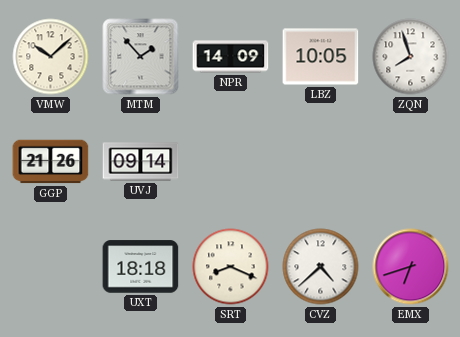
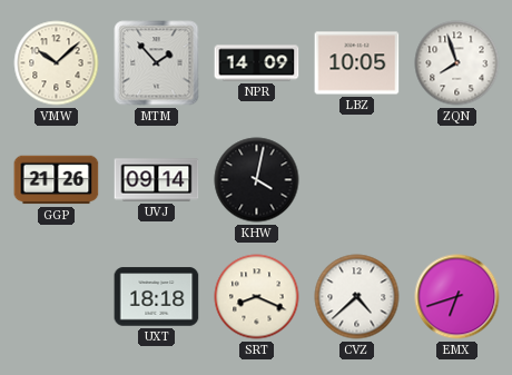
KHW: none -> 4:02 (257, 180)
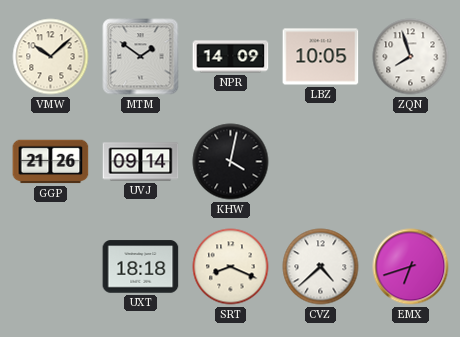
MTM: 1:53 -> 1:51 (141, 57)
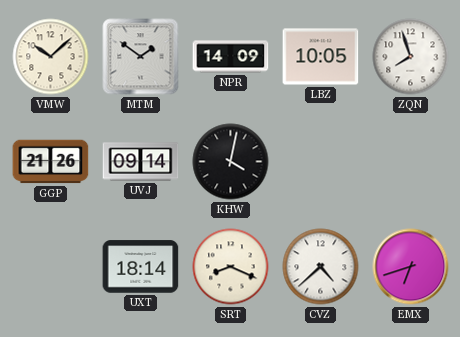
UXT: 18:18 -> 18:14 (141, 267)
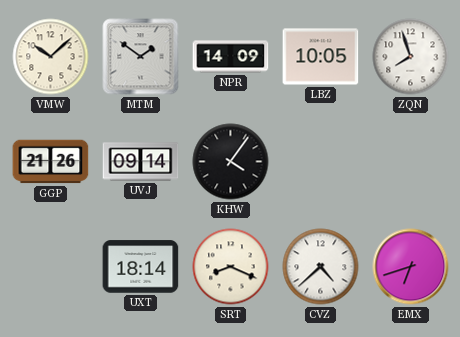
KHW: 4:02 -> 4:06 (231, 162)
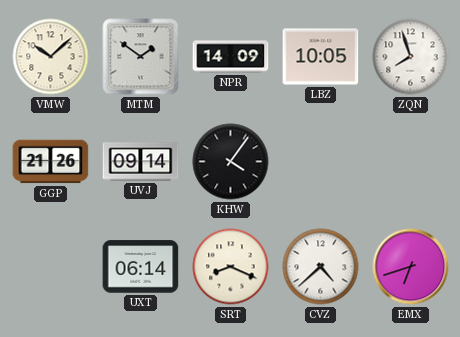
UXT: 18:14 -> 06:14 (141, 267)
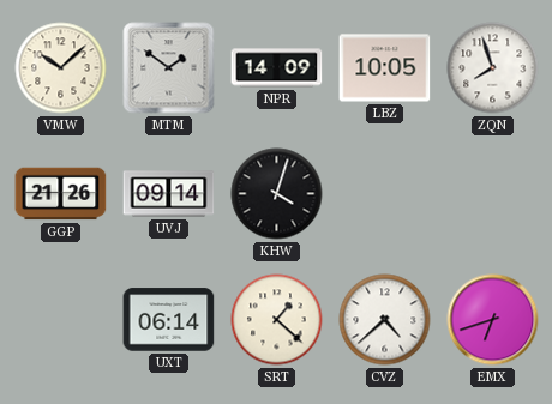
KHW: 4:06 -> 4:03 (277, 194)
SRT: 8:19 -> 1:22 (277, 320)
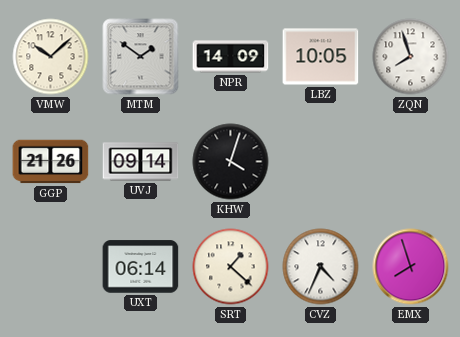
CVZ: 4:38 -> 4:34 (321, 267)
EMX: 6:42 -> 7:57 (411, 267)
